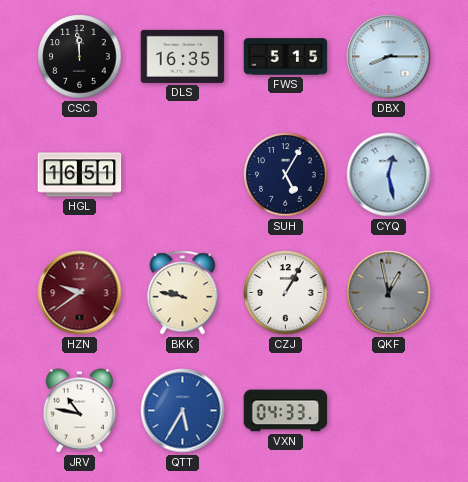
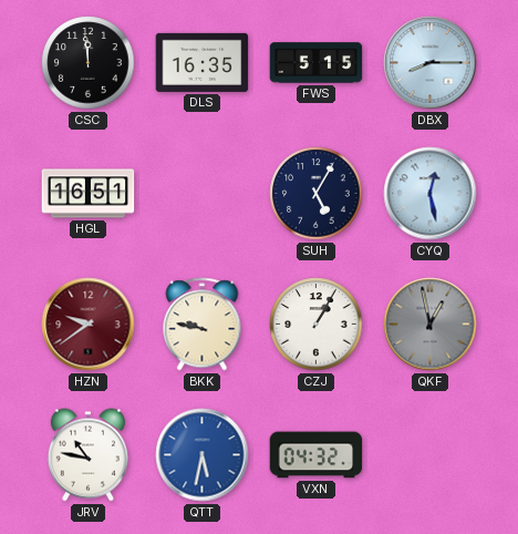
QTT: 5:35 -> 5:32 (203, 455)
VXN: 04:33 -> 04:32 (317, 455)
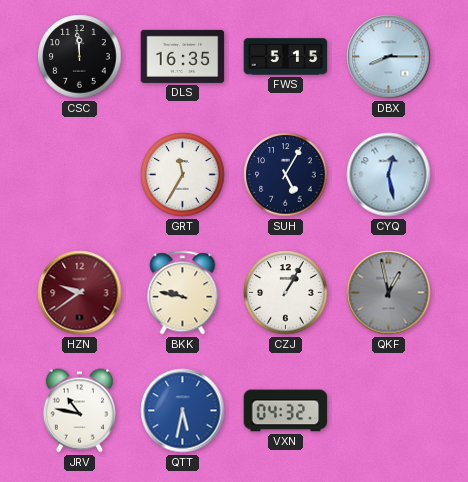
HGL: 16:51 -> none (89, 194)
GRT: none -> 11:35 (183, 175)
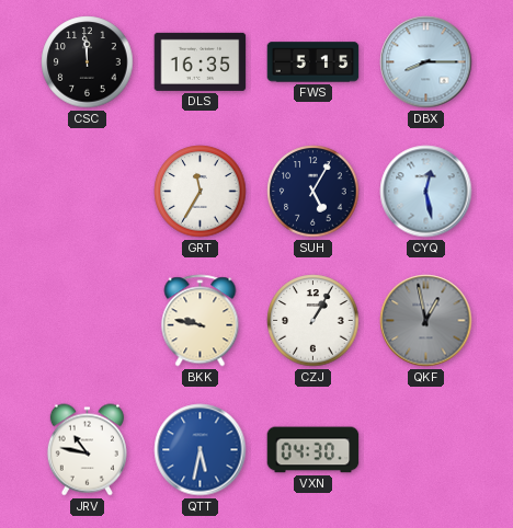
HZN: 9:39 -> none (80, 293)
VXN: 04:32 -> 04:30 (314, 450)
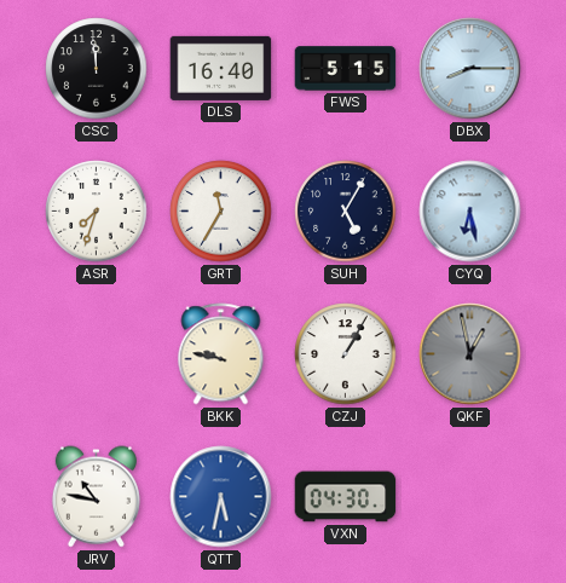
DLS: 16:35 -> 16:40 (221, 68)
ASR: none -> 7:33 (97, 212)
CYQ: 12:28 -> 6:28 (470, 212)
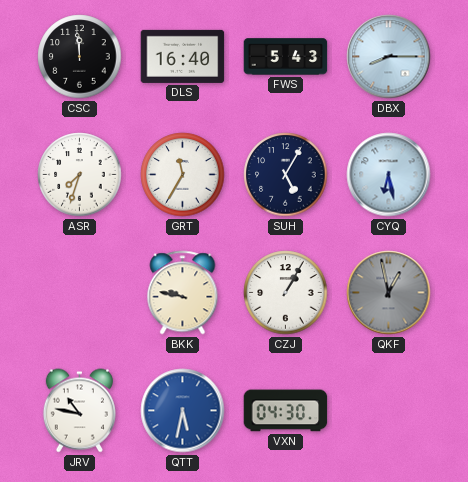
FWS: 5:15 -> 5:43 (286, 57)
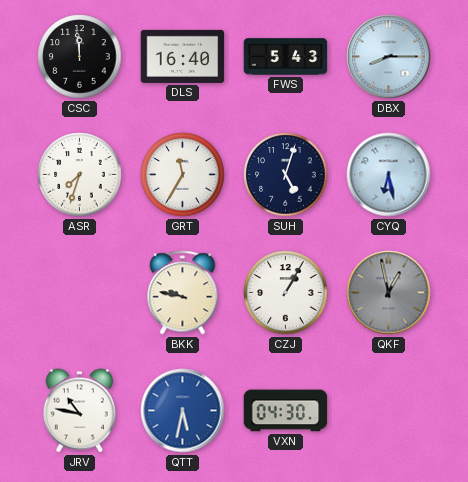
SUH: 5:05 -> 5:03 (286, 175)
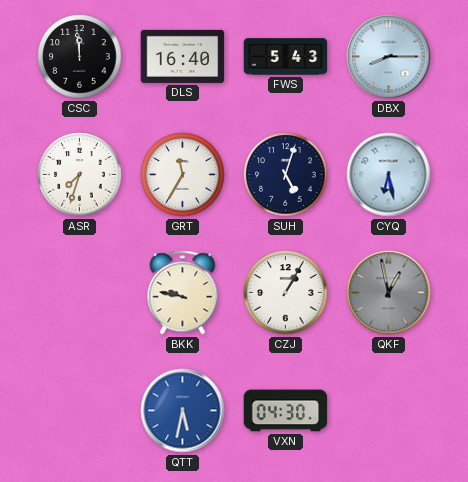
JRV: 10:47 -> none (79, 411)
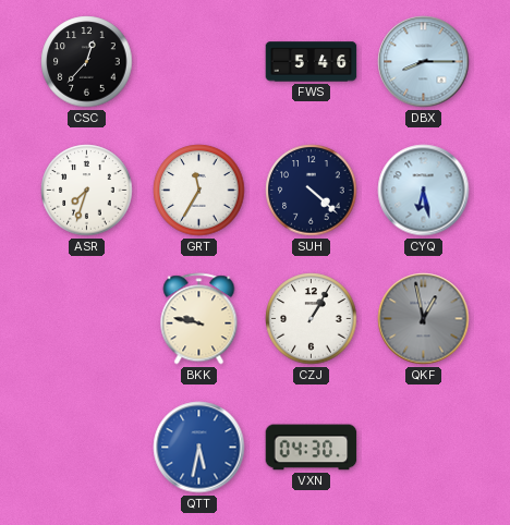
CSC: 11:59 -> 12:37 (87, 62)
DLS: 16:40 -> none (183, 56)
FWS: 5:43 -> 5:46 (312, 62)
SUH: 5:03 -> 4:22 (312, 191)
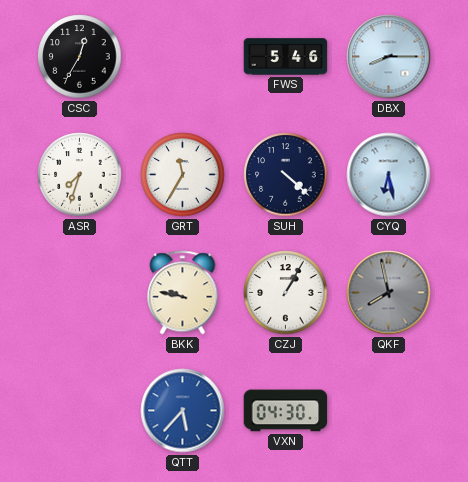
CSC: 12:37 -> 12:35 (80, 57)
QKF: 12:58 -> 7:58 (389, 293)
QTT: 5:32 -> 5:37 (183, 411)
